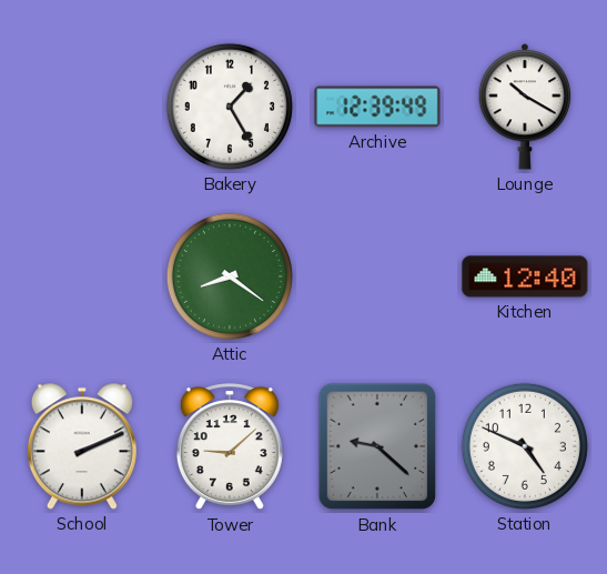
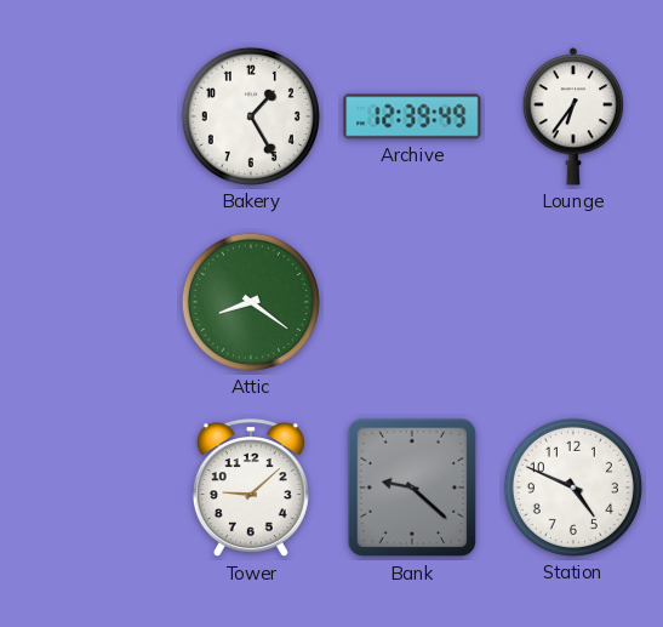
Lounge: 10:20 -> 6:36 (573, 116)
Kitchen: 12:40 -> none (525, 276)
School: 2:11 -> none (82, 446)
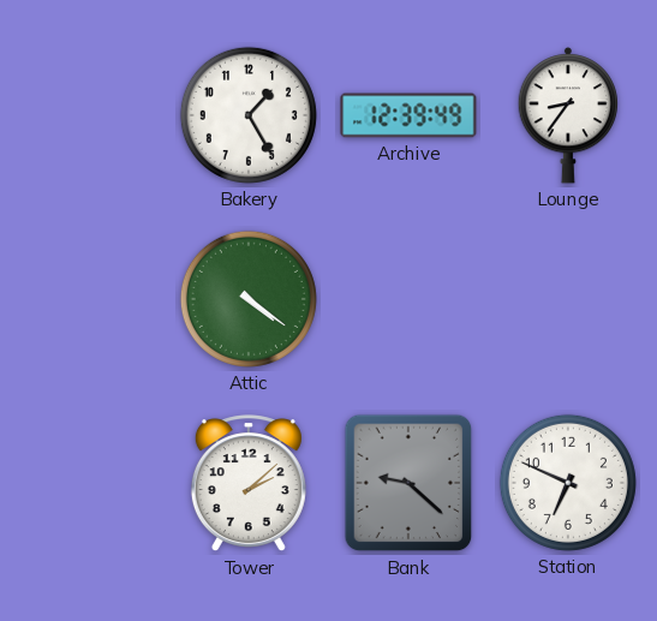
Lounge: 6:36 -> 8:36 (568, 115)
Attic: 8:21 -> 4:21 (249, 299)
Tower: 9:08 -> 2:08 (249, 484)
Station: 4:49 -> 6:49 (568, 483)
